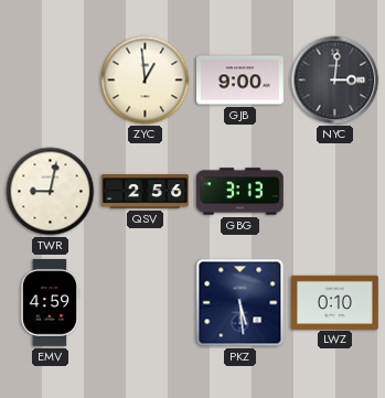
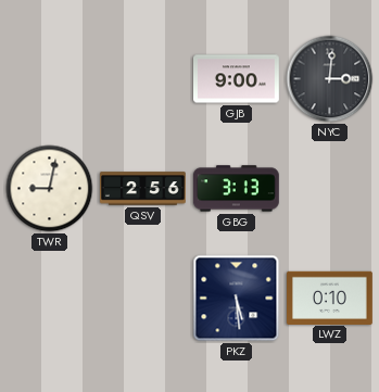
ZYC: 12:59 -> none (146, 80)
EMV: 4:59 -> none (50, 303)
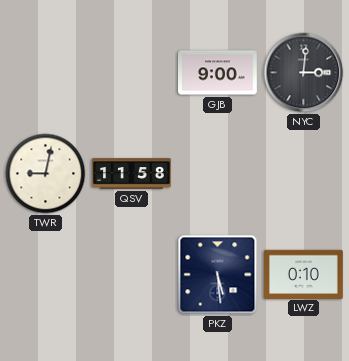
QSV: 2:56 -> 11:58 (132, 174)
GBG: 3:13 -> none (236, 189)
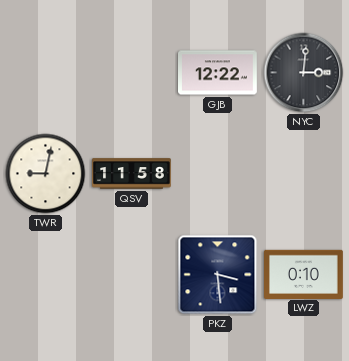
GJB: 9:00 -> 12:22 (218, 73)
PKZ: 5:29 -> 3:29 (218, 275)
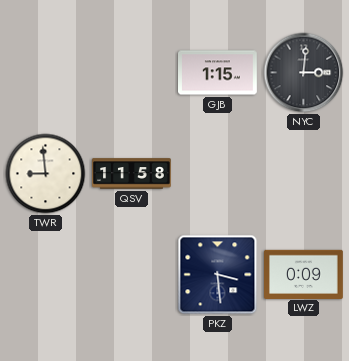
GJB: 12:22 -> 1:15 (218, 73)
TWR: 9:02 -> 8:59 (46, 174)
LWZ: 0:10 -> 0:09 (304, 274)
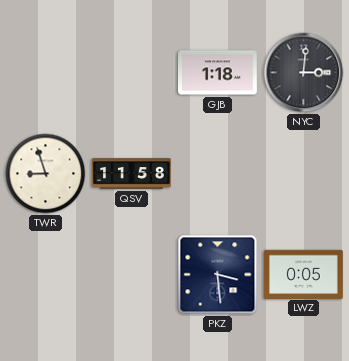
GJB: 1:15 -> 1:18 (218, 73)
TWR: 8:59 -> 8:57 (46, 174)
LWZ: 0:09 -> 0:05 (304, 274)
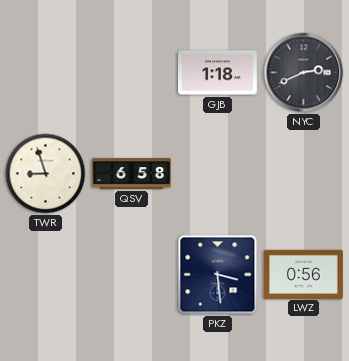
NYC: 3:01 -> 2:41 (304, 73)
QSV: 11:58 -> 6:58 (132, 174)
LWZ: 0:05 -> 0:56 (304, 274)
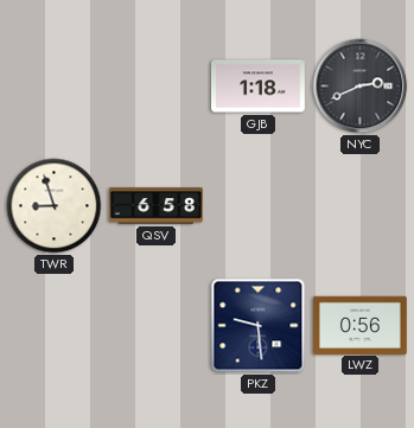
PKZ: 3:29 -> 9:29 (259, 326)
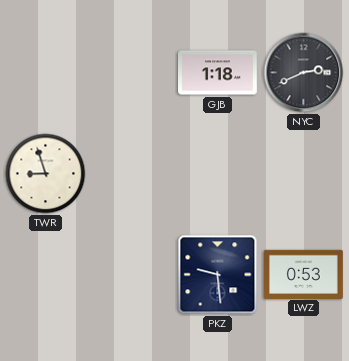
QSV: 6:58 -> none (157, 206)
LWZ: 0:56 -> 0:53 (304, 274)
